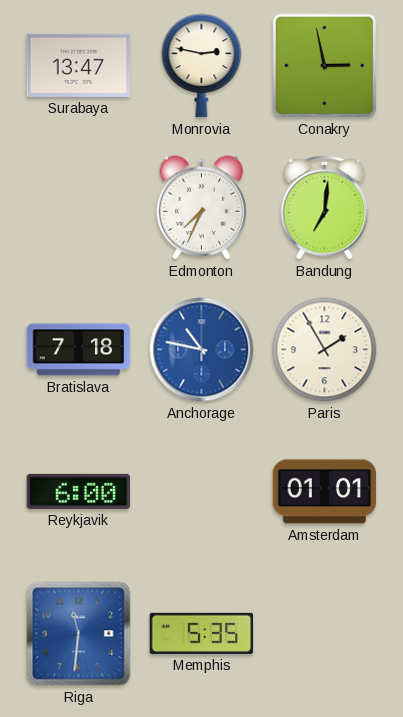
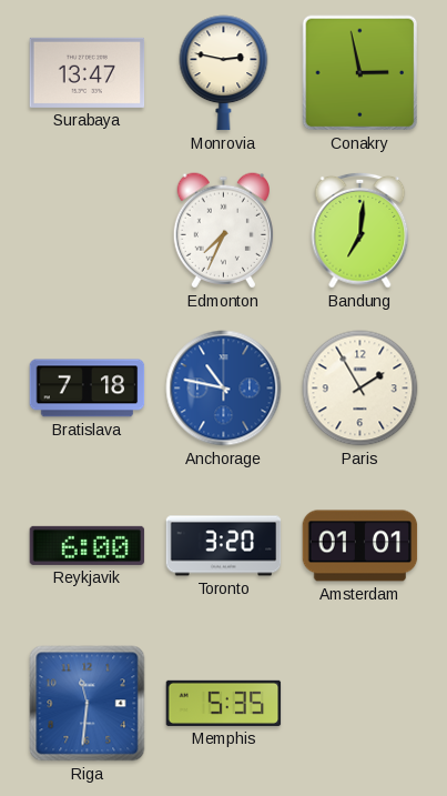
Toronto: none -> 3:20 (224, 546)
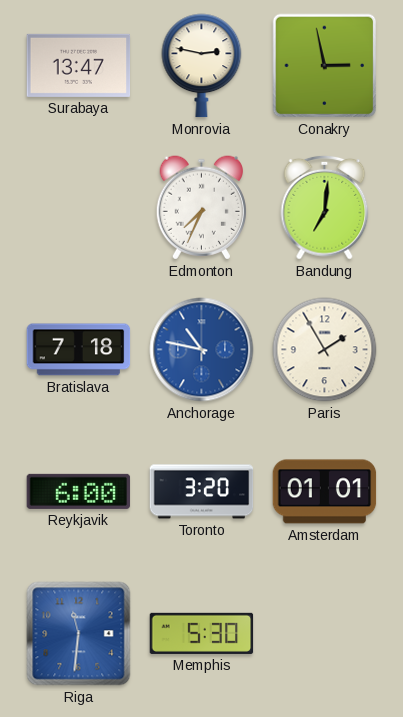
Memphis: 5:35 -> 5:30 (202, 633)
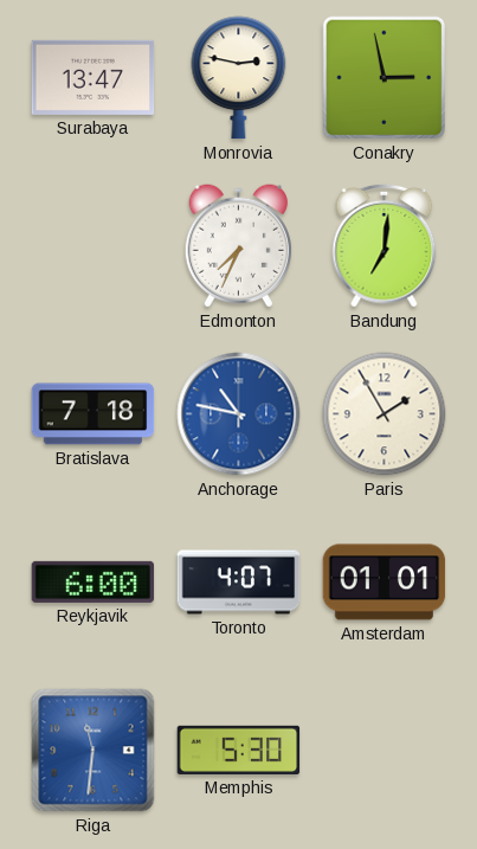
Toronto: 3:20 -> 4:07 (239, 583)
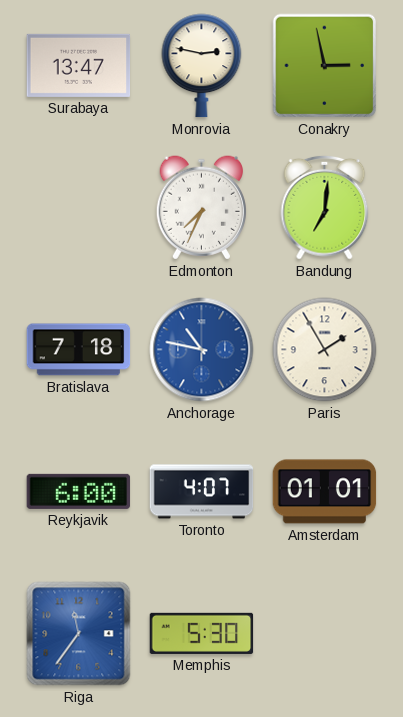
Riga: 11:31 -> 11:36 (79, 634)
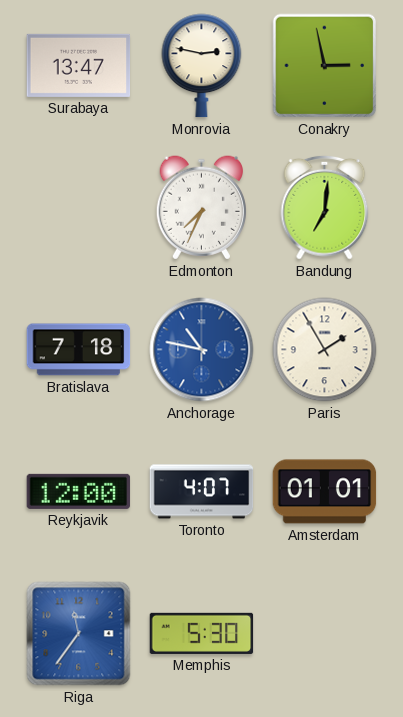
Reykjavik: 6:00 -> 12:00 (79, 491)
